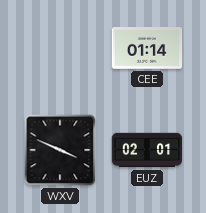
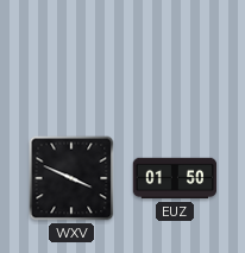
CEE: 01:14 -> none (147, 48)
EUZ: 02:01 -> 01:50 (175, 178)
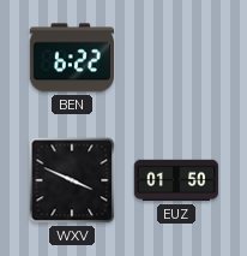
BEN: none -> 6:22 (71, 58)
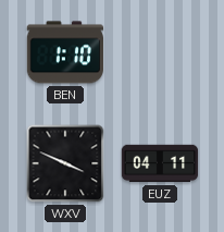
BEN: 6:22 -> 1:10 (64, 52)
EUZ: 01:50 -> 04:11 (160, 163)
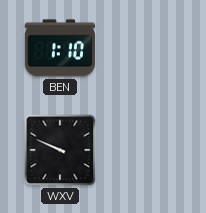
WXV: 3:49 -> 9:49 (60, 150)
EUZ: 04:11 -> none (160, 163)
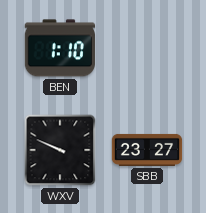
SBB: none -> 23:27 (147, 150)
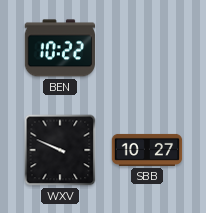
BEN: 1:10 -> 10:22 (59, 48)
SBB: 23:27 -> 10:27 (147, 150)
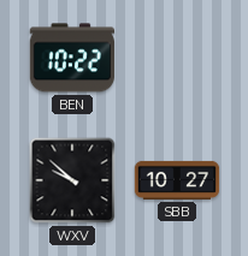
WXV: 9:49 -> 9:52 (72, 180)
